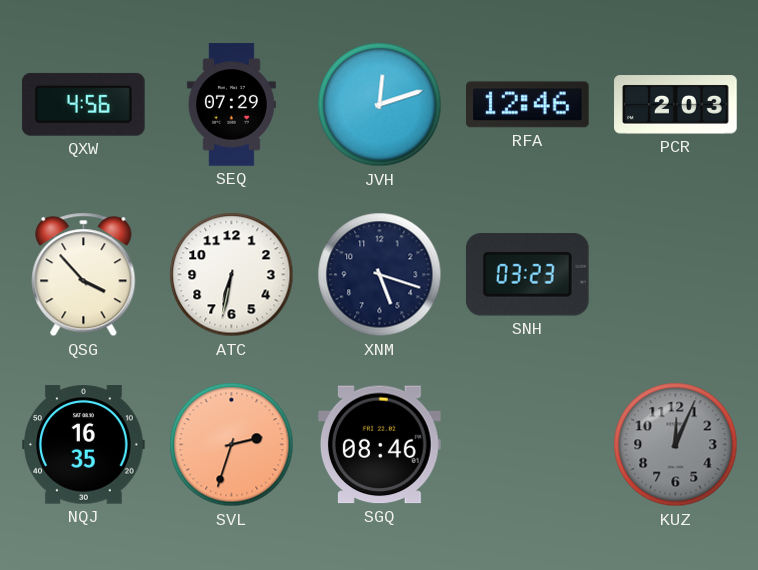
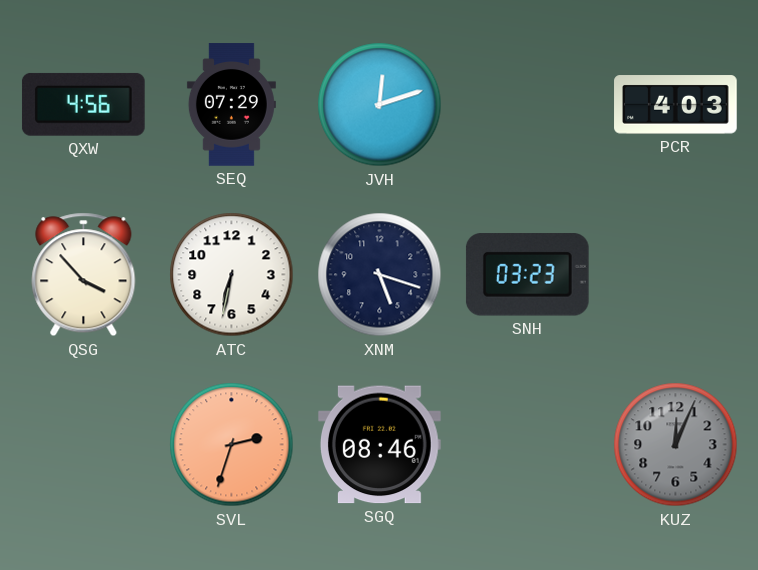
RFA: 12:46 -> none (528, 105)
PCR: 2:03 -> 4:03 (676, 105)
NQJ: 16:35 -> none (84, 445)
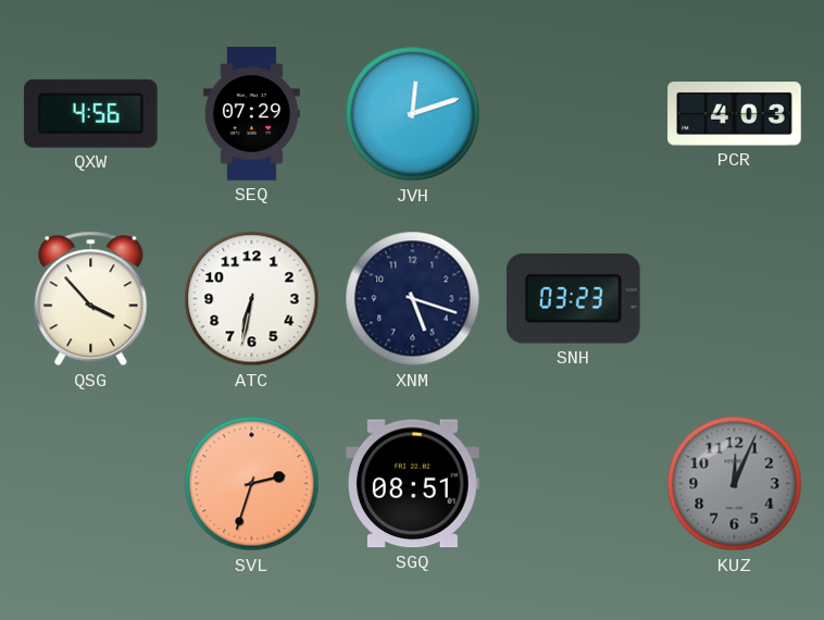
SGQ: 08:46 -> 08:51 (413, 484)
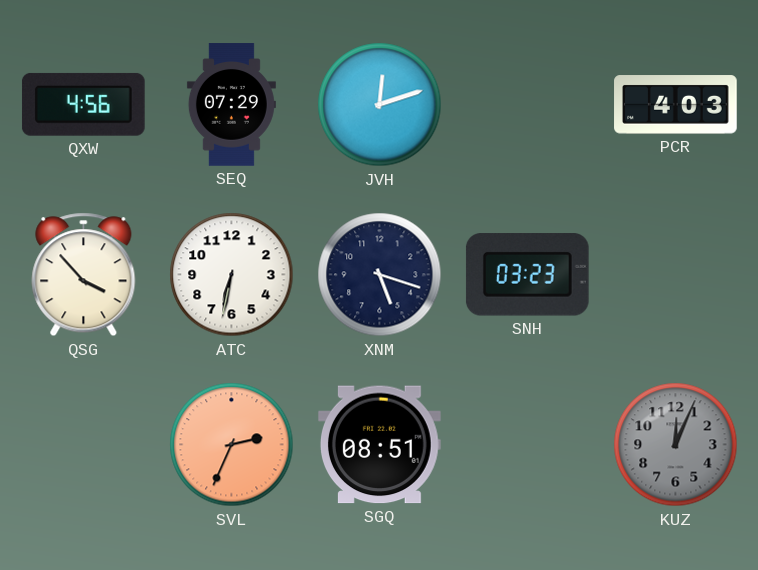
SVL: 2:33 -> 2:34 (232, 445)
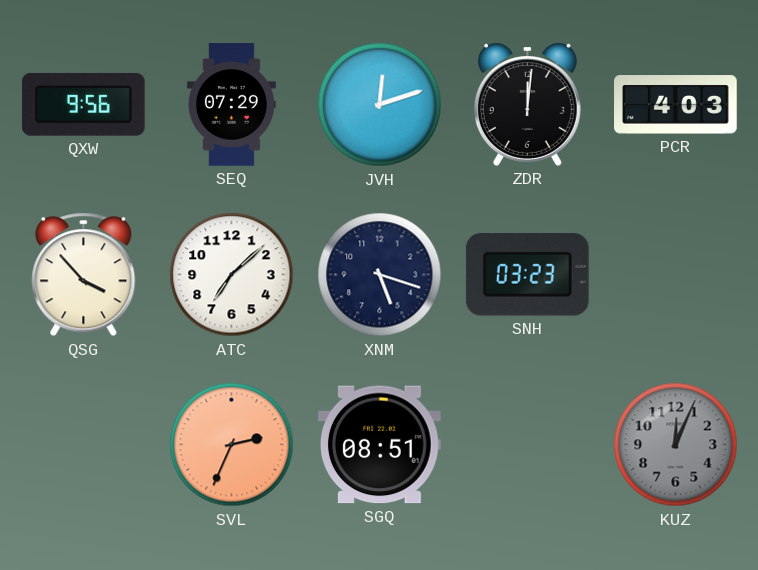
QXW: 4:56 -> 9:56 (83, 104)
ZDR: none -> 12:01 (527, 104)
ATC: 6:32 -> 7:08 (232, 275)
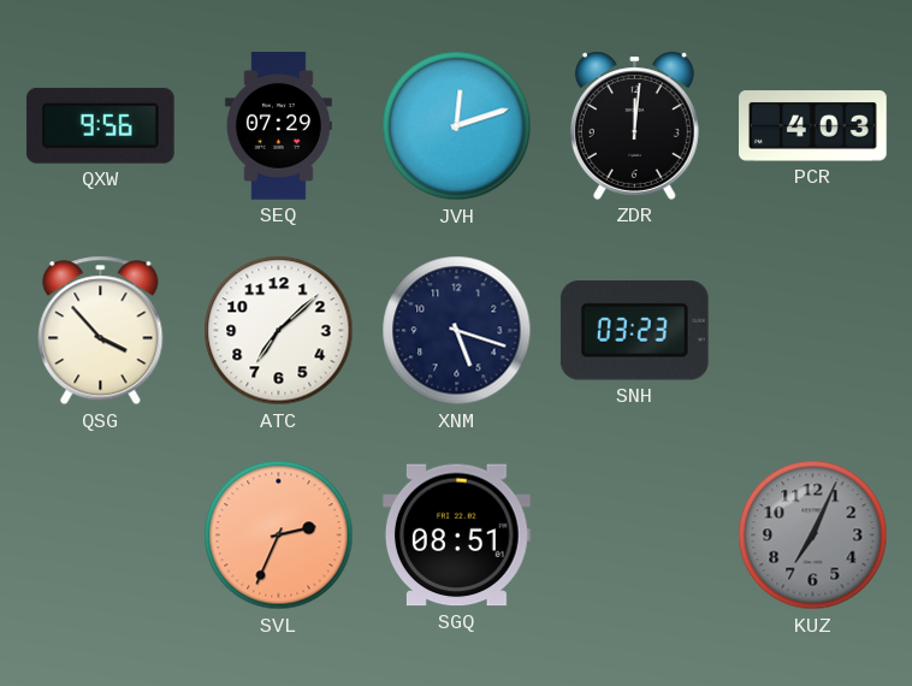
KUZ: 12:04 -> 7:04 (813, 536)
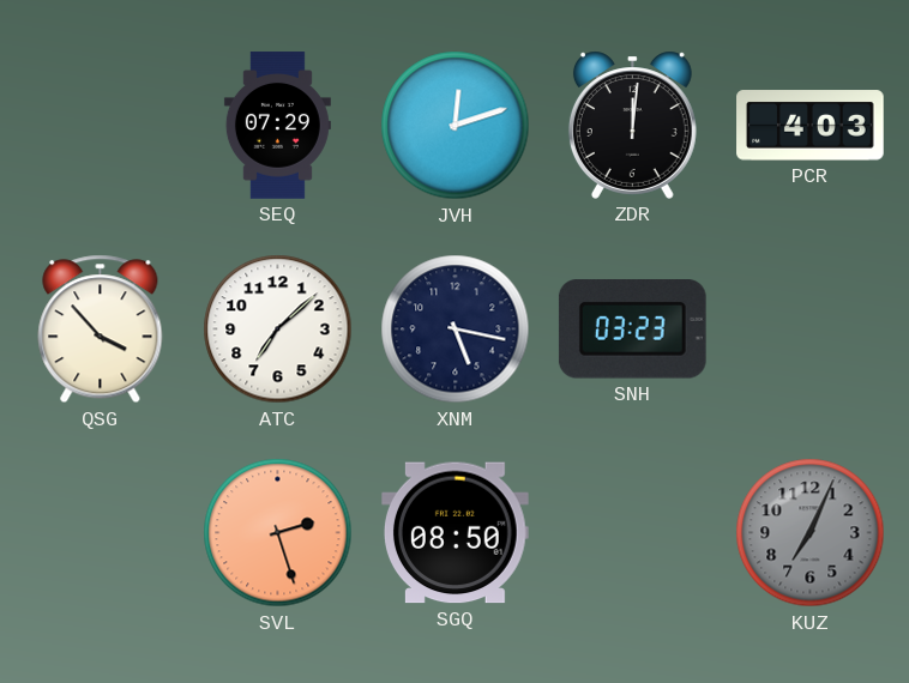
QXW: 9:56 -> none (100, 125)
XNM: 5:18 -> 5:17 (456, 330)
SVL: 2:34 -> 2:27 (278, 533)
SGQ: 08:51 -> 08:50 (456, 533)
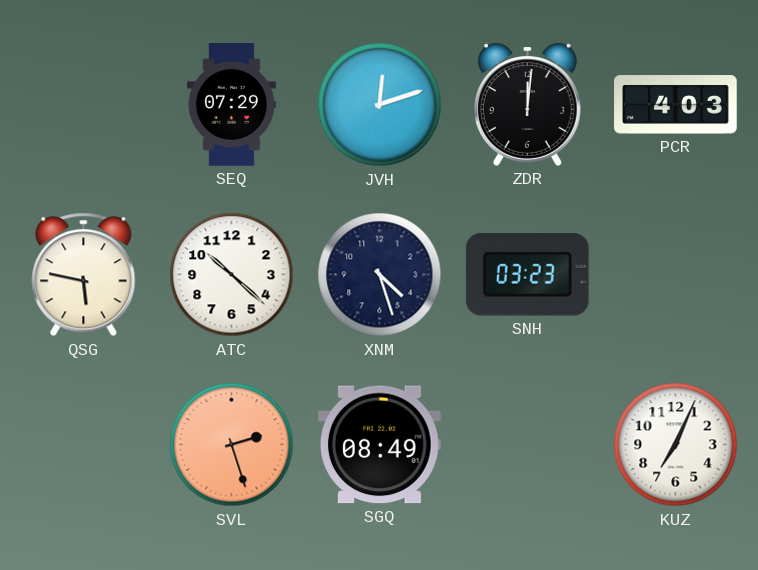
QSG: 3:53 -> 5:47 (84, 275)
ATC: 7:08 -> 10:22 (232, 275)
XNM: 5:17 -> 4:27 (380, 275)
SGQ: 08:50 -> 08:49 (380, 445)
KUZ dial: grey -> white (676, 445)
